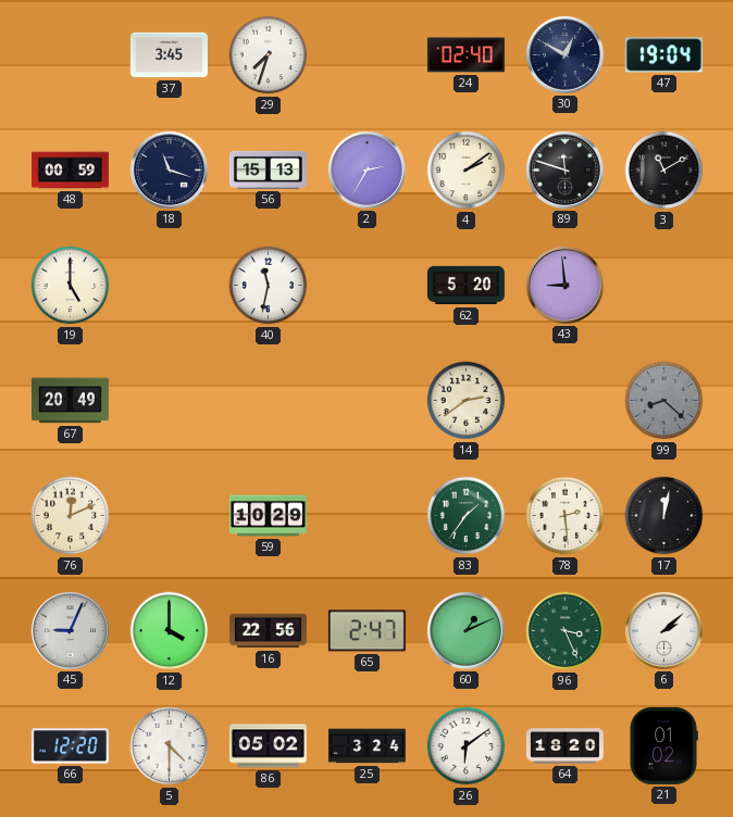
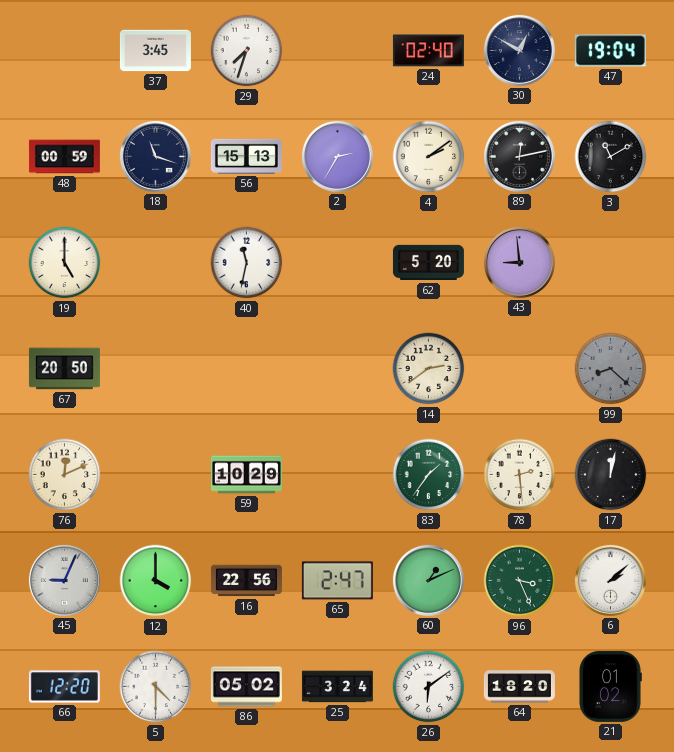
89: 11:48 -> 12:13 (519, 156)
67: 20:49 -> 20:50 (64, 369)
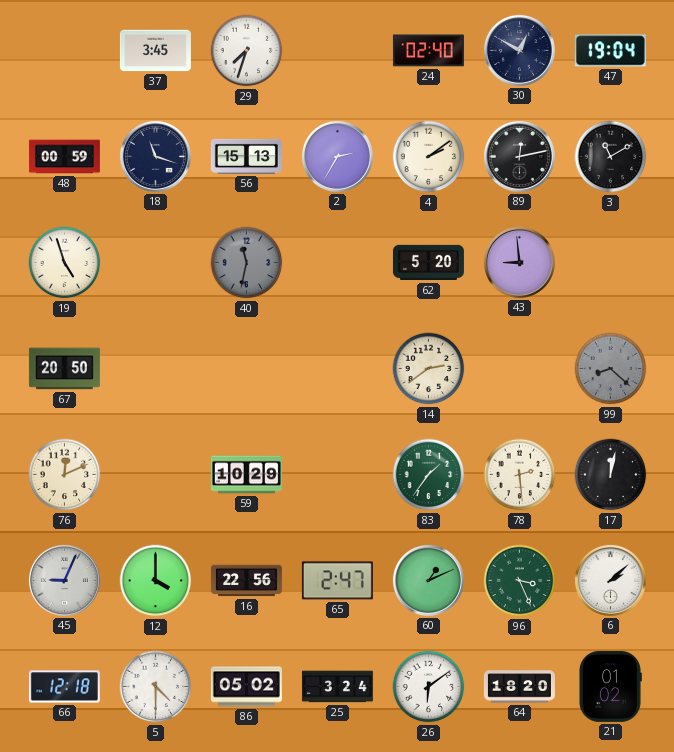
19: 5:00 -> 4:57 (65, 263)
40 dial: white -> grey (247, 263)
66: 12:20 -> 12:18 (64, 687)
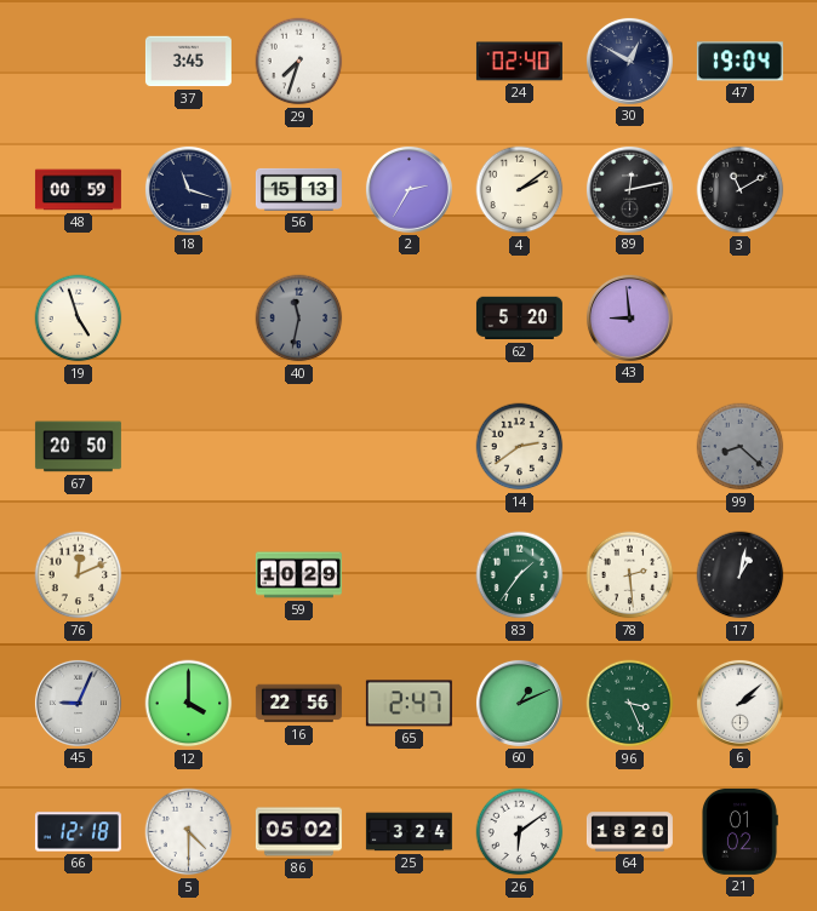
17: 12:02 -> 1:02 (741, 575)
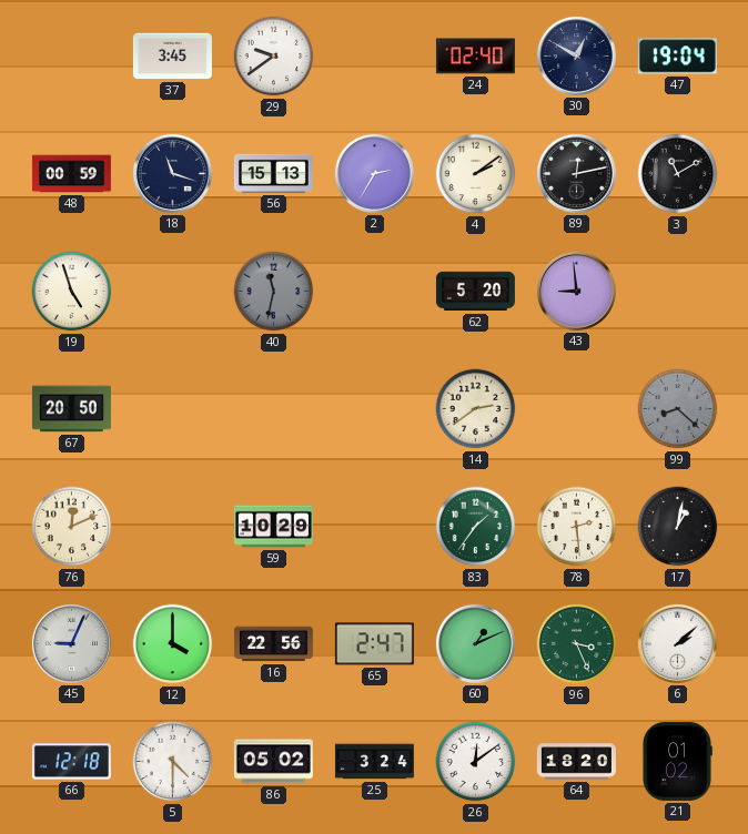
29: 7:33 -> 9:39 (274, 57)
26: 6:09 -> 12:09 (476, 762)
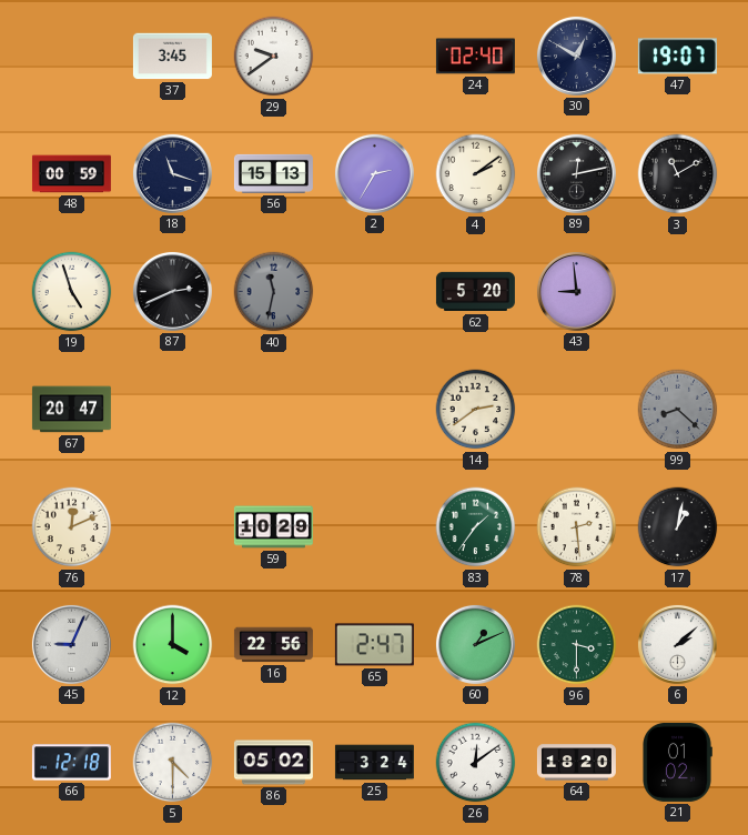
47: 19:04 -> 19:07 (677, 57)
87: none -> 2:41 (172, 291)
67: 20:50 -> 20:47 (71, 410)
96: 3:26 -> 3:30 (577, 645)
